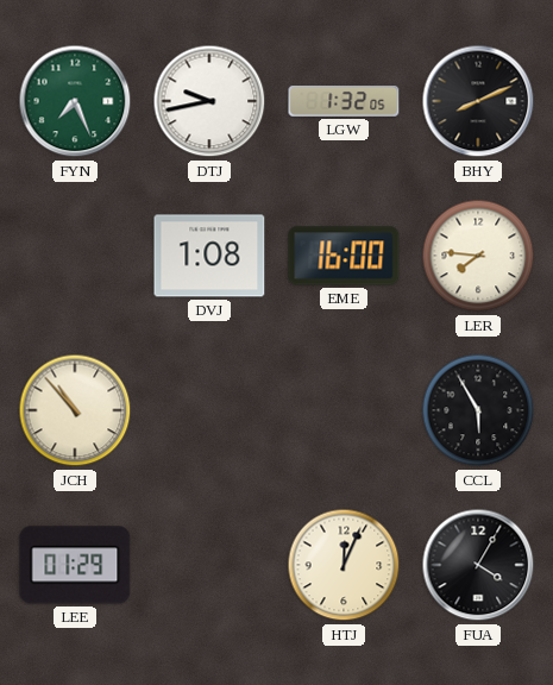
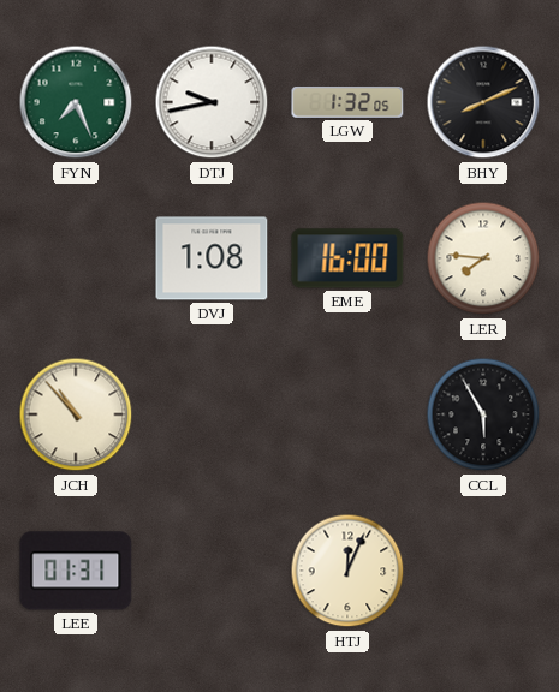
LEE: 01:29 -> 01:31 (76, 571)
FUA: 4:05 -> none (478, 565)
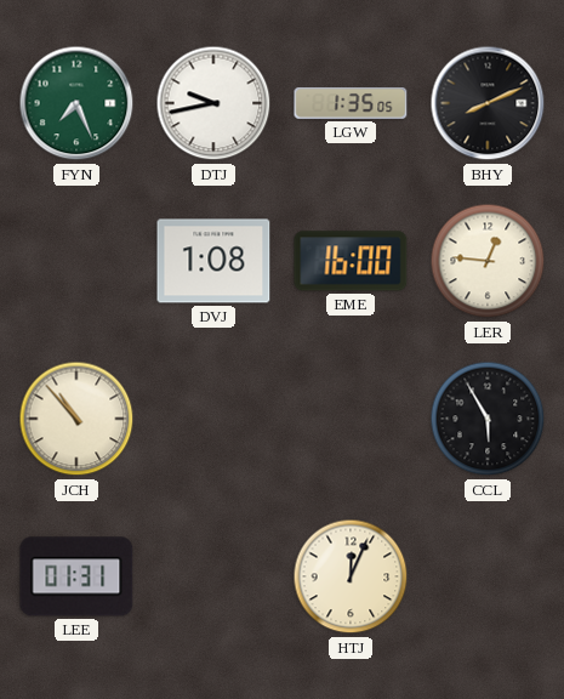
LGW: 1:32 -> 1:35 (351, 103)
LER: 7:46 -> 12:46 (488, 261)
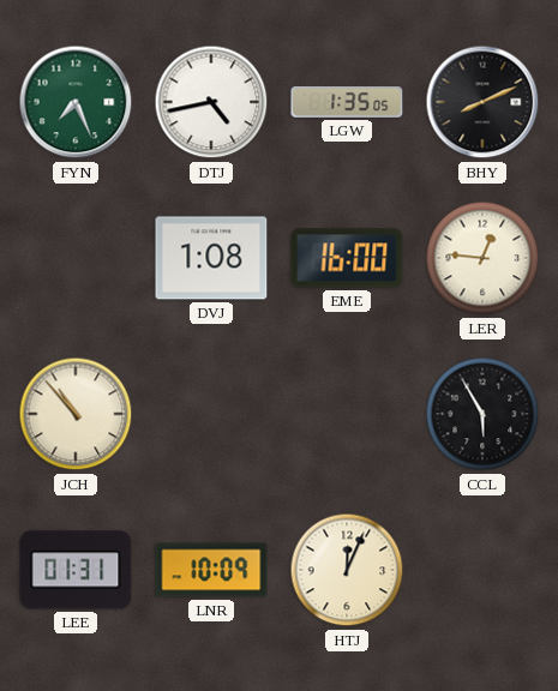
DTJ: 9:43 -> 4:43 (211, 102)
LNR: none -> 10:09 (211, 570)
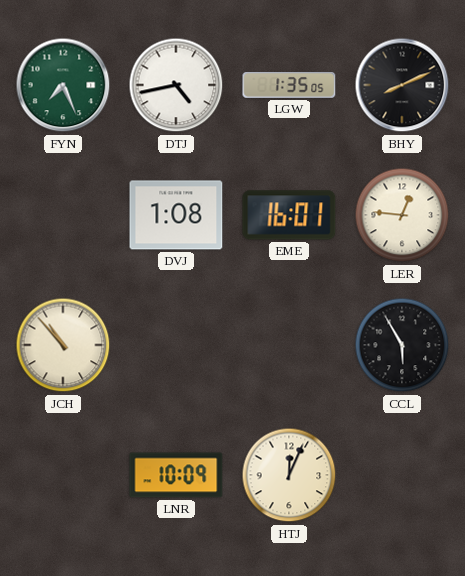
EME: 16:00 -> 16:01 (289, 215)
LEE: 01:31 -> none (76, 570)
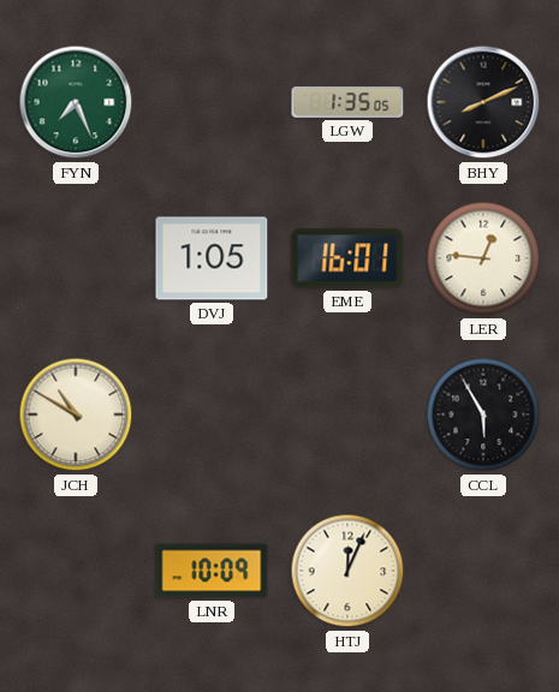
DTJ: 4:43 -> none (176, 85)
DVJ: 1:08 -> 1:05 (212, 258)
JCH: 10:53 -> 10:50 (76, 414)
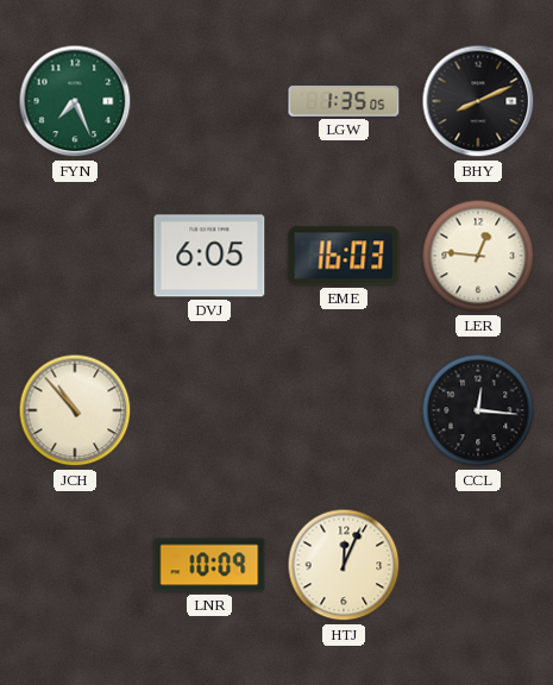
DVJ: 1:05 -> 6:05 (209, 256)
EME: 16:01 -> 16:03 (344, 256)
JCH: 10:50 -> 10:53 (75, 410)
CCL: 5:55 -> 12:16 (478, 410)
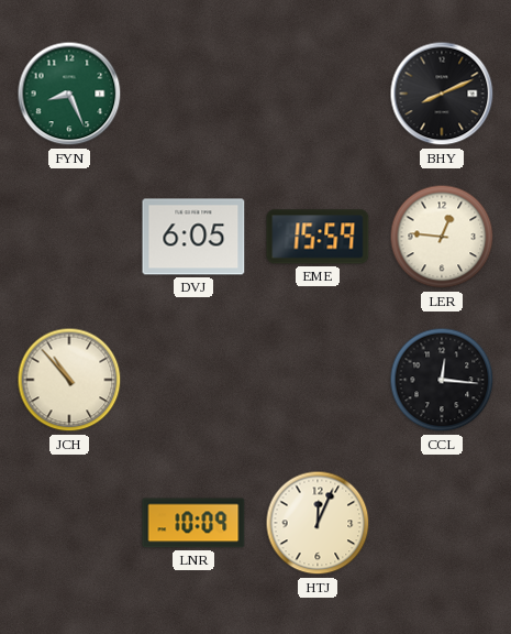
FYN: 7:26 -> 8:26 (69, 94)
LGW: 1:35 -> none (344, 101)
EME: 16:03 -> 15:59 (318, 237)
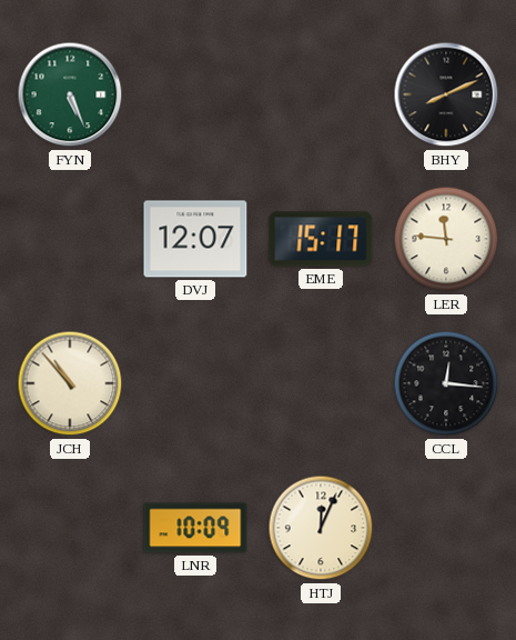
FYN: 8:26 -> 5:26 (70, 94)
DVJ: 6:05 -> 12:07 (195, 239)
EME: 15:59 -> 15:17 (321, 239)
LER: 12:46 -> 11:46 (446, 239)
